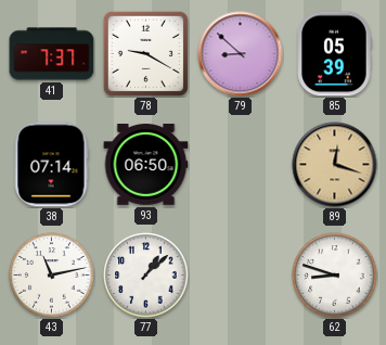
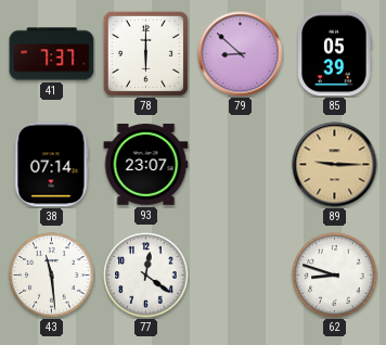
78: 9:20 -> 6:00 (145, 53)
93: 06:50 -> 23:07 (146, 165)
89: 12:18 -> 9:15 (335, 165)
43: 11:13 -> 11:29 (52, 276)
77: 1:08 -> 12:21 (146, 276)
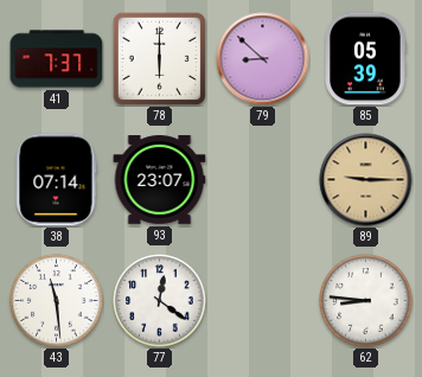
62: 8:48 -> 8:46 (366, 301)
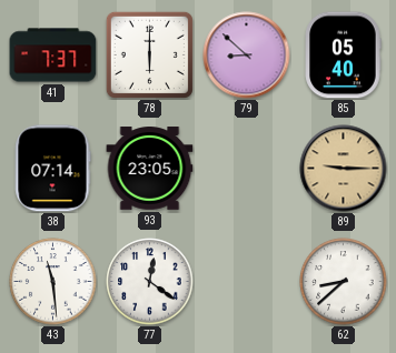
85: 05:39 -> 05:40 (343, 56)
93: 23:07 -> 23:05 (150, 169)
62: 8:46 -> 8:38 (344, 282)
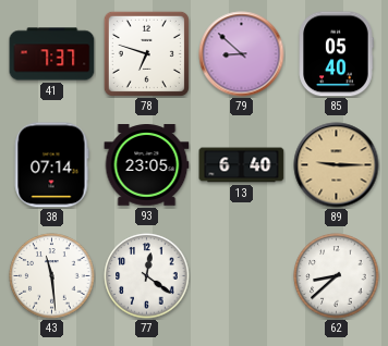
78: 6:00 -> 6:48 (146, 53)
13: none -> 6:40 (242, 165)
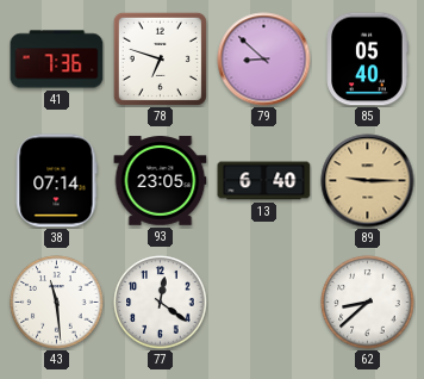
41: 7:37 -> 7:36 (57, 60)
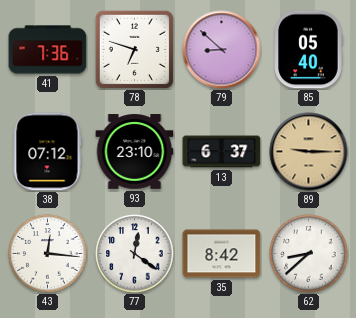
38: 07:14 -> 07:12 (47, 152)
93: 23:05 -> 23:10 (135, 152)
13: 6:40 -> 6:37 (222, 152)
43: 11:29 -> 12:16 (48, 254)
35: none -> 8:42 (222, 254)
